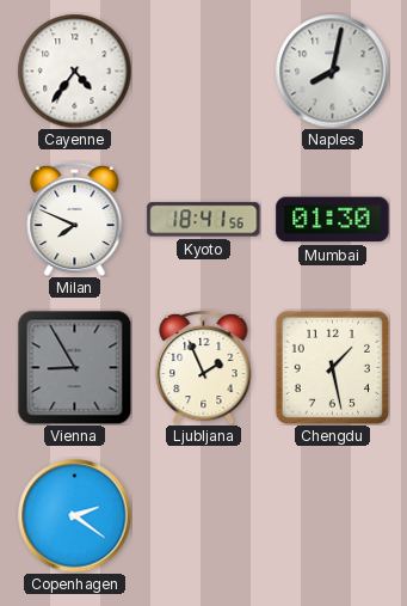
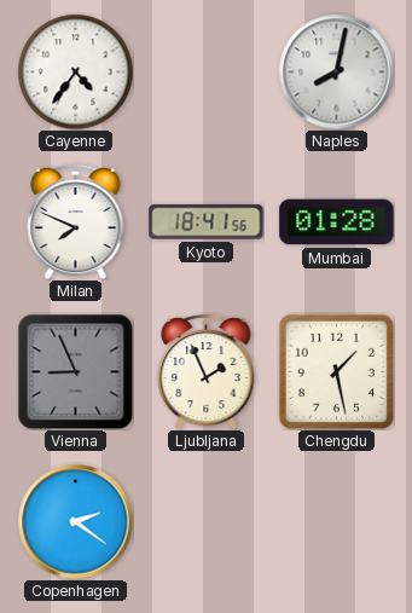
Mumbai: 01:30 -> 01:28 (337, 222)
Vienna: 8:55 -> 8:56 (75, 371)
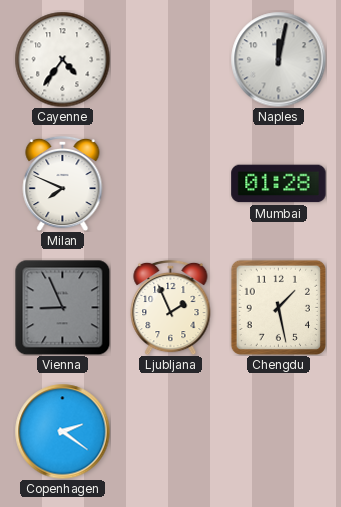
Naples: 8:02 -> 12:02 (278, 59)
Kyoto: 18:41 -> none (207, 222)
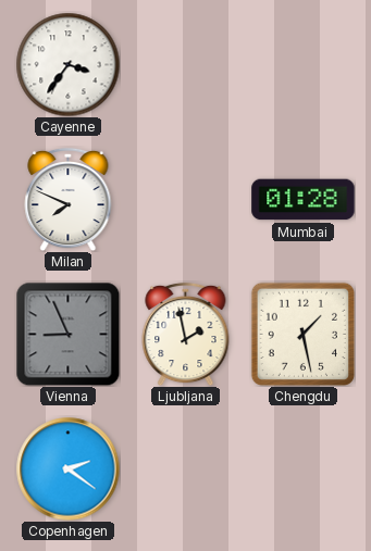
Cayenne: 4:36 -> 3:36 (67, 64)
Naples: 12:02 -> none (278, 59)
Ljubljana: 1:56 -> 1:58 (186, 334)
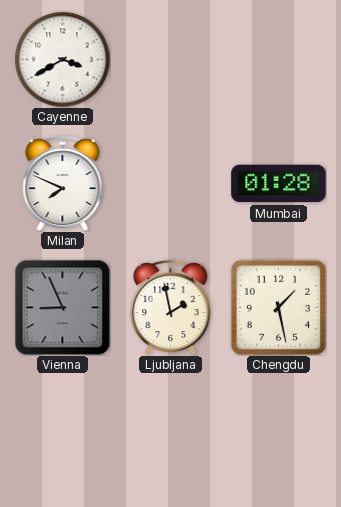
Cayenne: 3:36 -> 3:40 (62, 59)
Copenhagen: 2:21 -> none (67, 468)
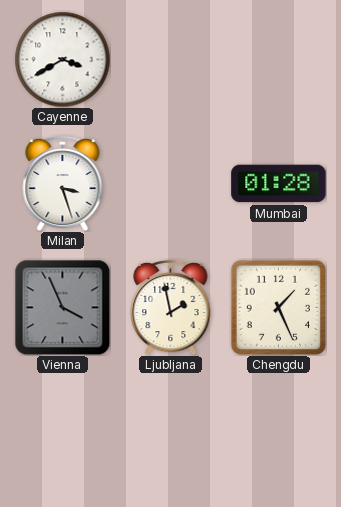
Milan: 7:49 -> 3:27 (63, 183)
Vienna: 8:56 -> 3:56 (62, 307)
Chengdu: 1:28 -> 1:26 (278, 307)
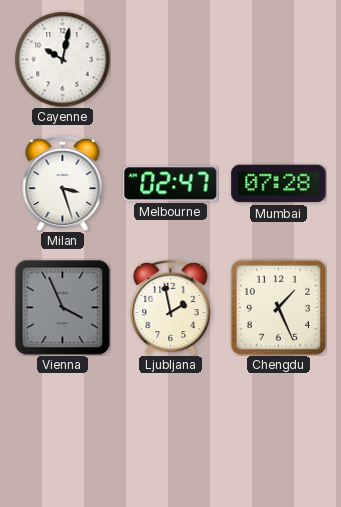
Cayenne: 3:40 -> 10:02 (62, 59)
Melbourne: none -> 02:47 (171, 184)
Mumbai: 01:28 -> 07:28 (279, 184)
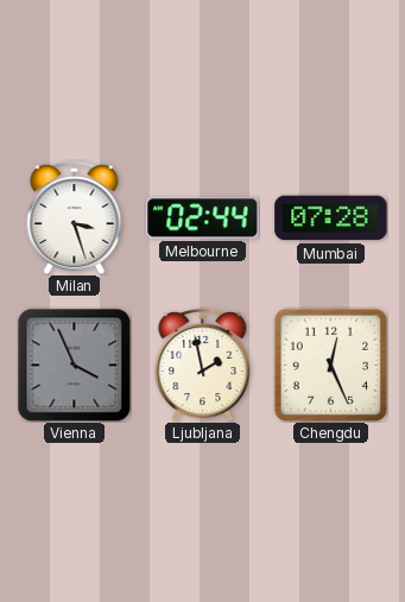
Cayenne: 10:02 -> none (62, 59)
Melbourne: 02:47 -> 02:44 (203, 218)
Chengdu: 1:26 -> 12:26 (330, 365)
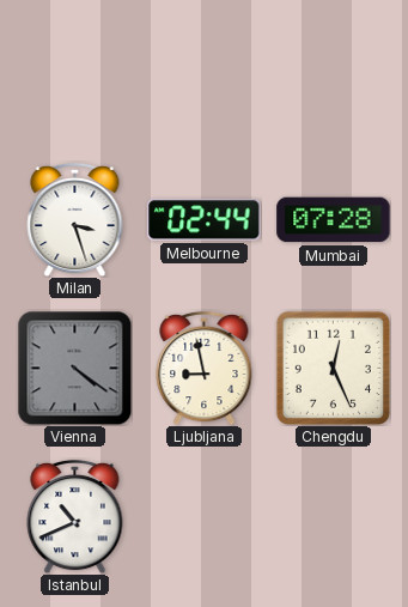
Vienna: 3:56 -> 4:21 (74, 368)
Ljubljana: 1:58 -> 8:58 (205, 368)
Istanbul: none -> 10:41 (75, 516)
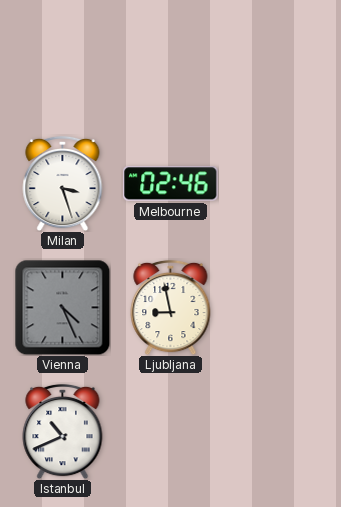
Melbourne: 02:44 -> 02:46 (171, 184)
Mumbai: 07:28 -> none (334, 220)
Vienna: 4:21 -> 4:26 (62, 307)
Chengdu: 12:26 -> none (333, 368)
